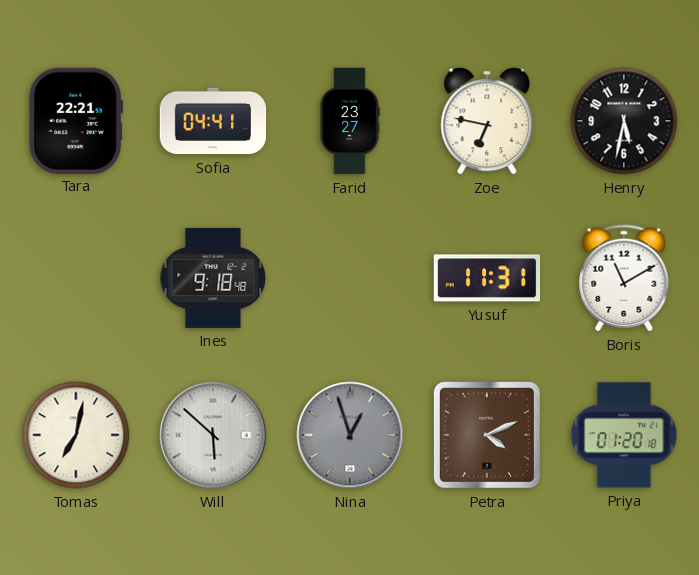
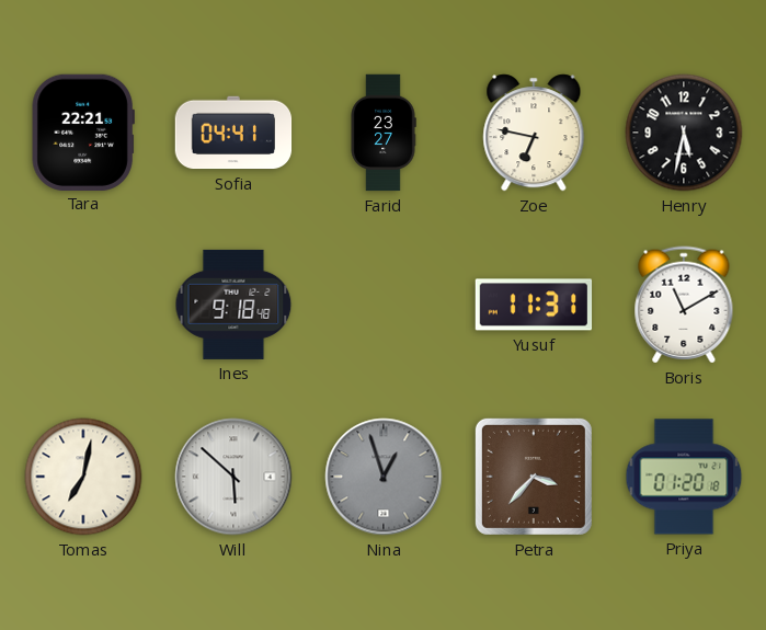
Petra: 4:11 -> 3:37 (534, 477)
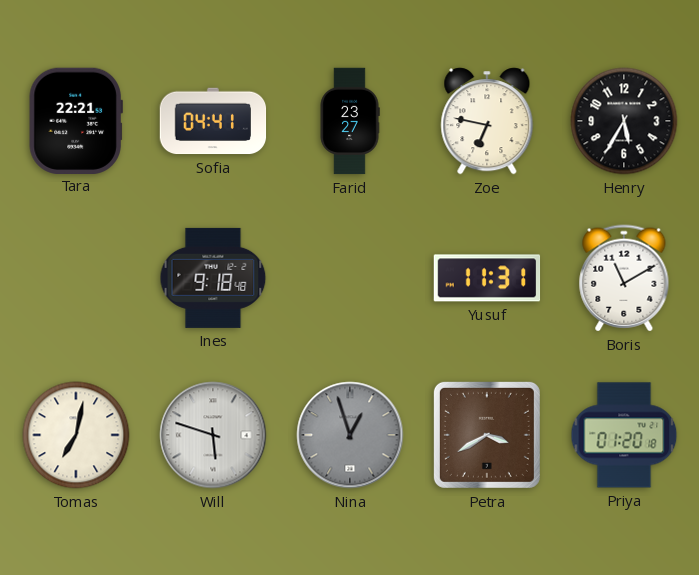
Henry: 5:32 -> 5:35 (624, 121)
Will: 5:52 -> 5:48 (213, 435)
Petra: 3:37 -> 3:40 (487, 435)
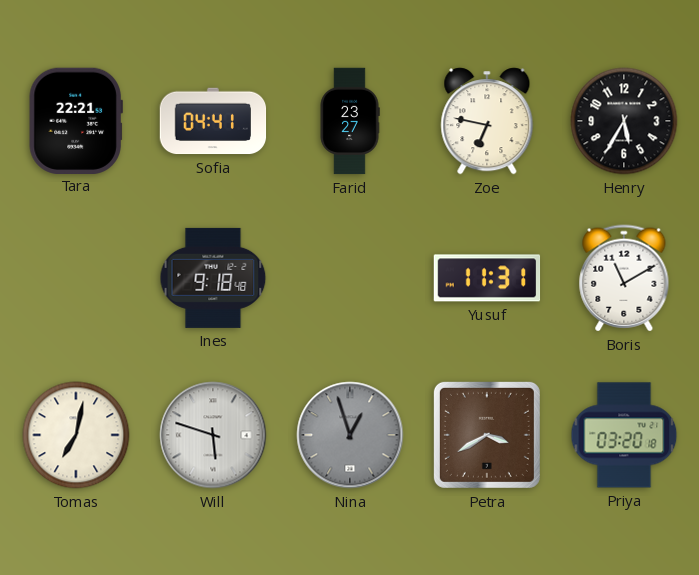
Priya: 01:20 -> 03:20 (624, 435)
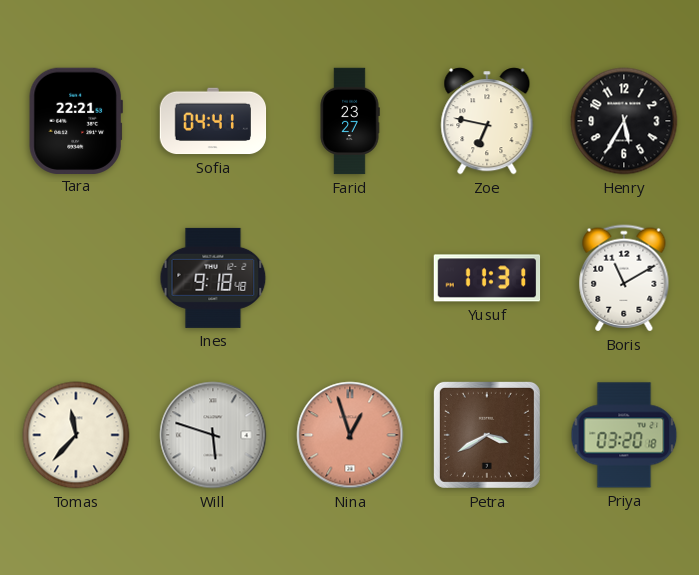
Tomas: 7:02 -> 11:37 (76, 435)
Nina dial: grey -> salmon (350, 435)
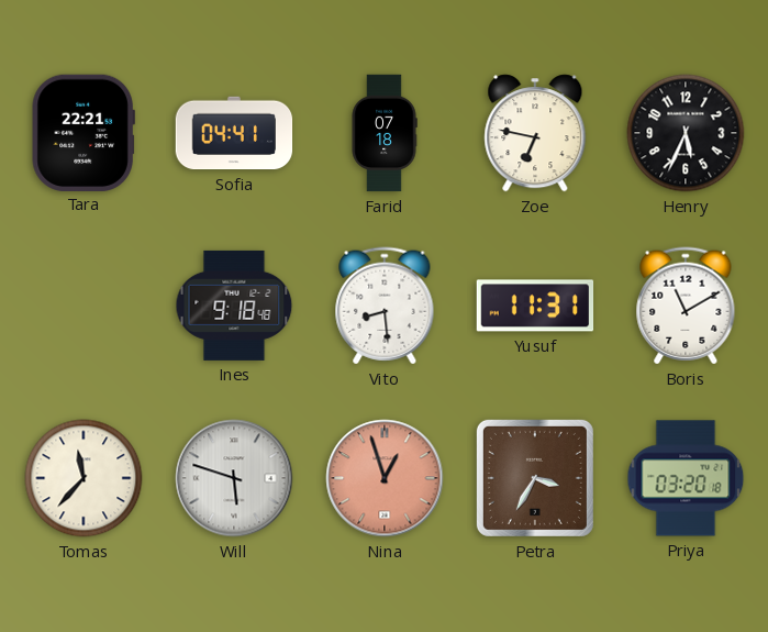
Farid: 23:27 -> 07:18 (385, 133)
Henry: 5:35 -> 5:34 (686, 133)
Vito: none -> 8:29 (385, 306)
Petra: 3:40 -> 3:35 (535, 478)
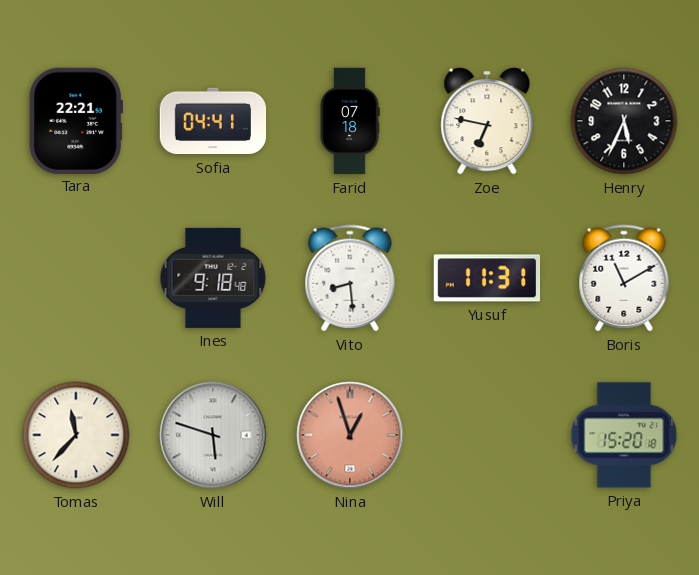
Petra: 3:35 -> none (535, 478)
Priya: 03:20 -> 15:20 (624, 435)
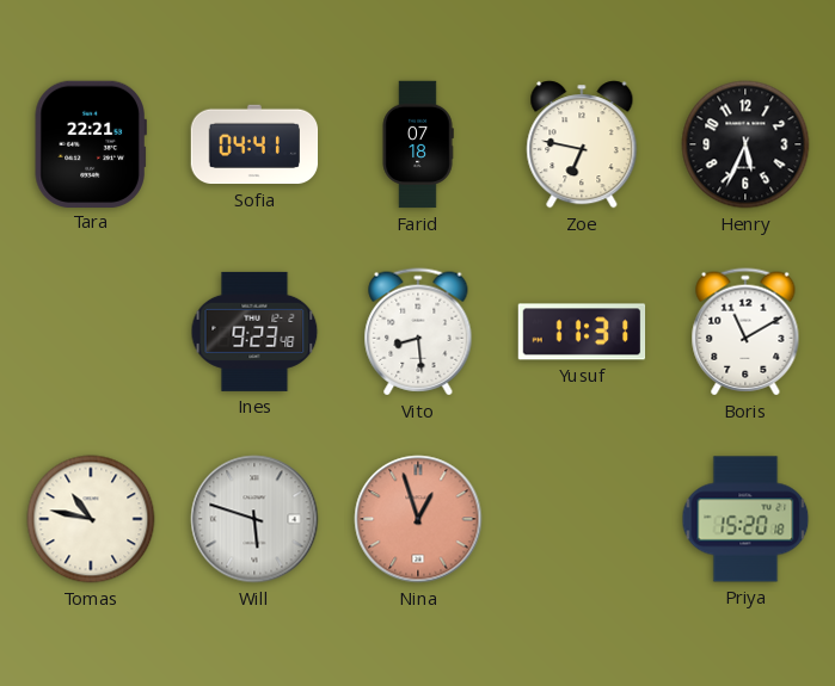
Ines: 9:18 -> 9:23 (254, 332)
Tomas: 11:37 -> 10:47 (91, 519)
